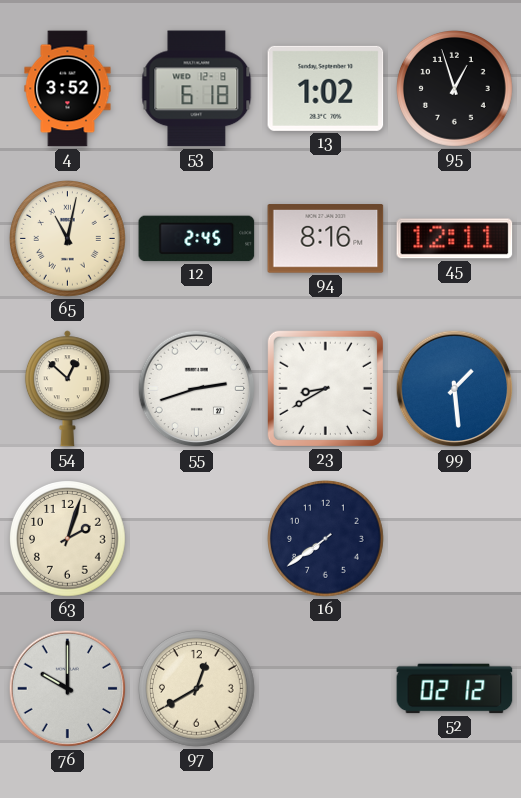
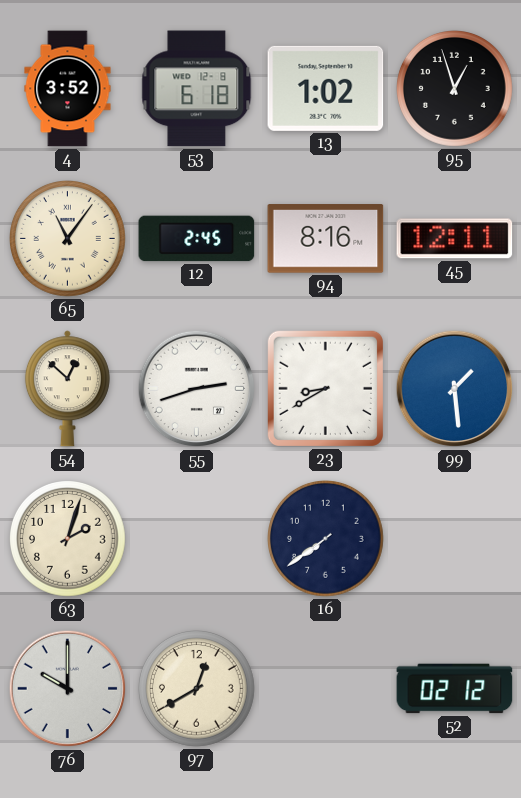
65: 11:02 -> 11:06 (68, 239)
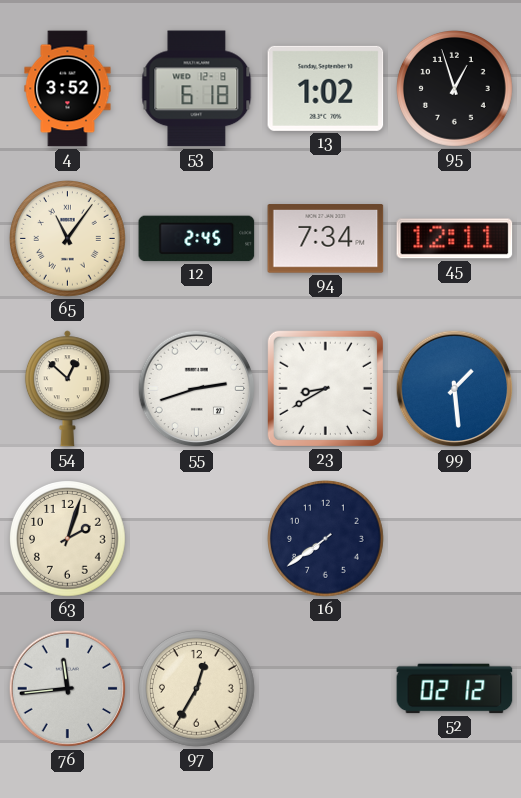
94: 8:16 -> 7:34 (326, 239)
76: 10:00 -> 11:44 (68, 689)
97: 12:40 -> 12:35 (197, 689)
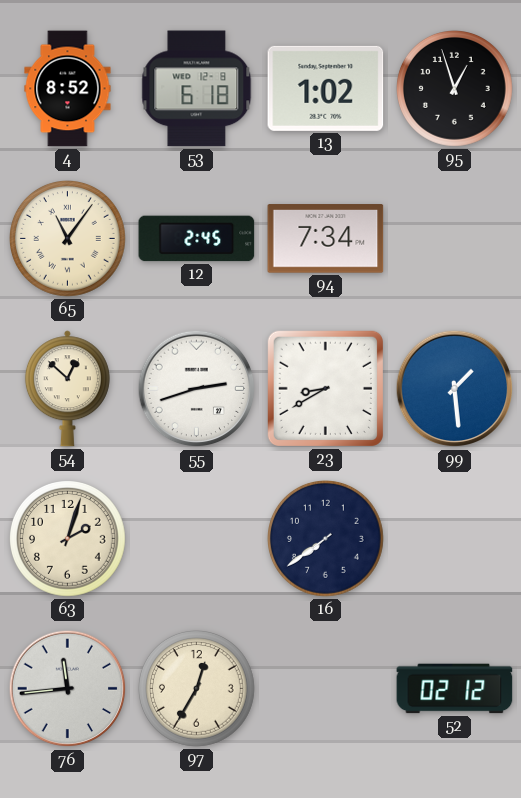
4: 3:52 -> 8:52 (68, 89)
45: 12:11 -> none (455, 239)
